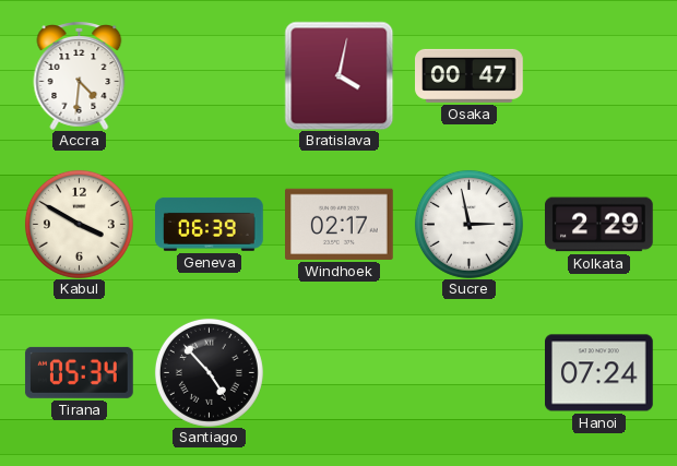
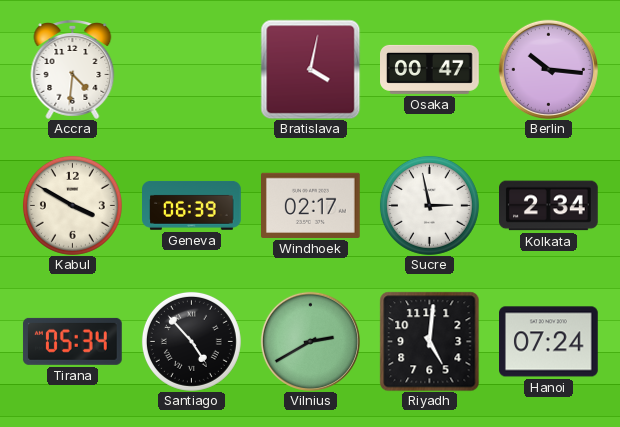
Berlin: none -> 10:16 (548, 69)
Kolkata: 2:29 -> 2:34 (549, 206)
Vilnius: none -> 2:40 (310, 341)
Riyadh: none -> 5:01 (429, 341)
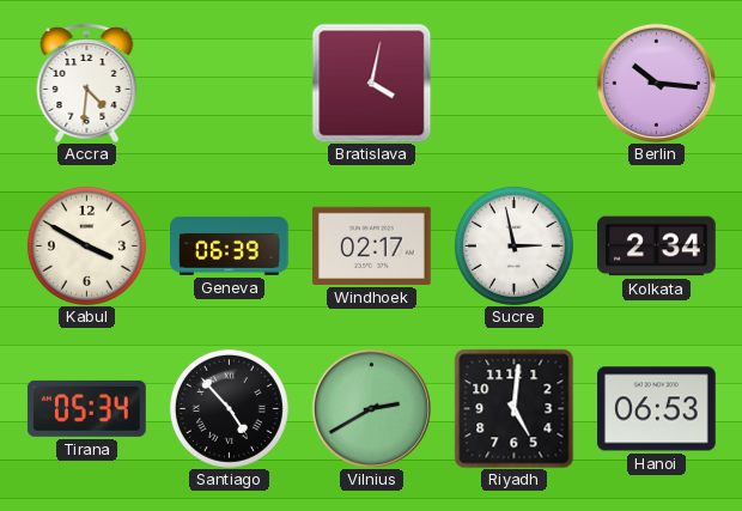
Osaka: 00:47 -> none (430, 69)
Hanoi: 07:24 -> 06:53 (657, 409)
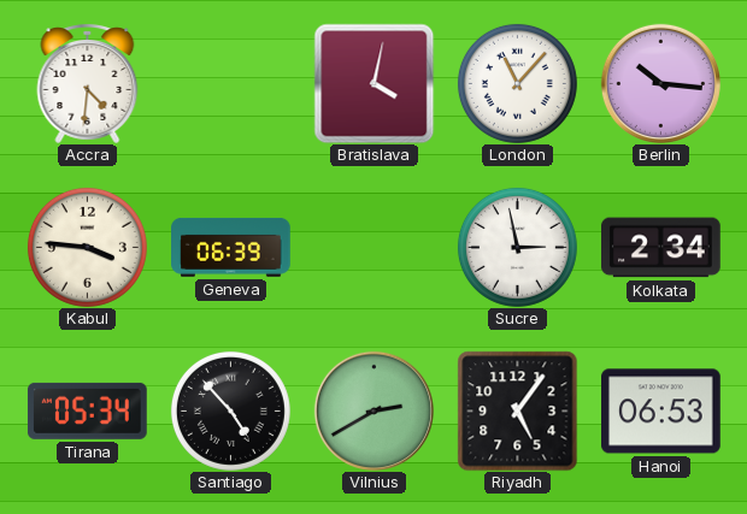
London: none -> 11:07 (517, 83)
Kabul: 3:50 -> 3:46 (87, 247)
Windhoek: 02:17 -> none (372, 245)
Riyadh: 5:01 -> 5:06 (517, 410)
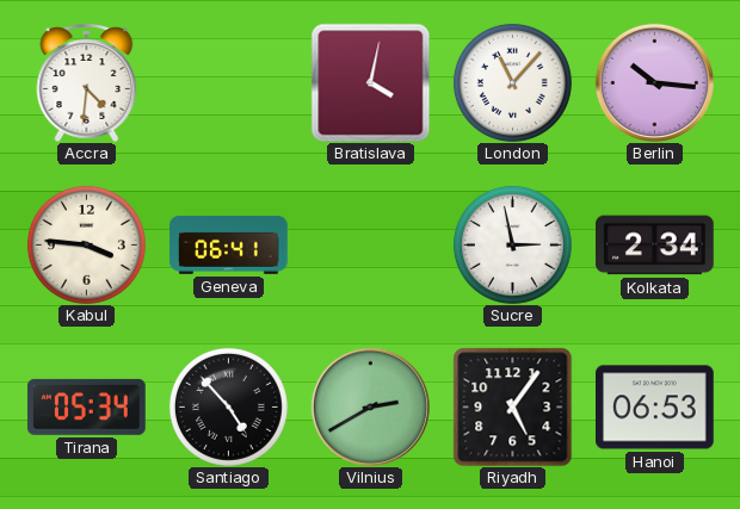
Geneva: 06:39 -> 06:41 (229, 244)
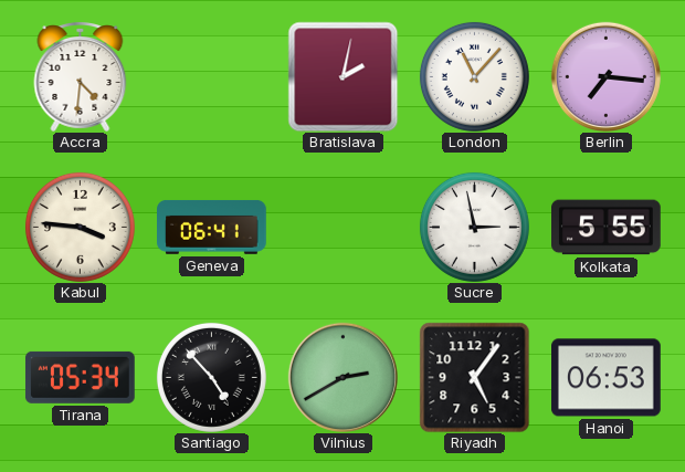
Bratislava: 4:02 -> 2:02 (342, 76)
Berlin: 10:16 -> 7:16 (605, 76)
Kolkata: 2:34 -> 5:55 (607, 228)
